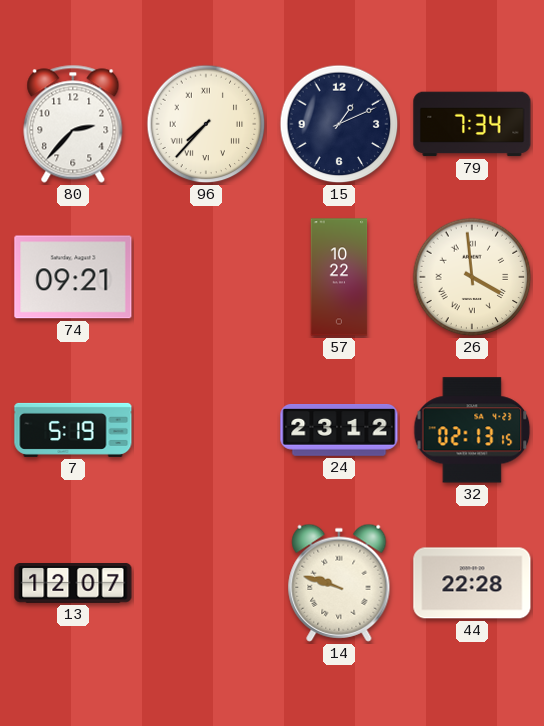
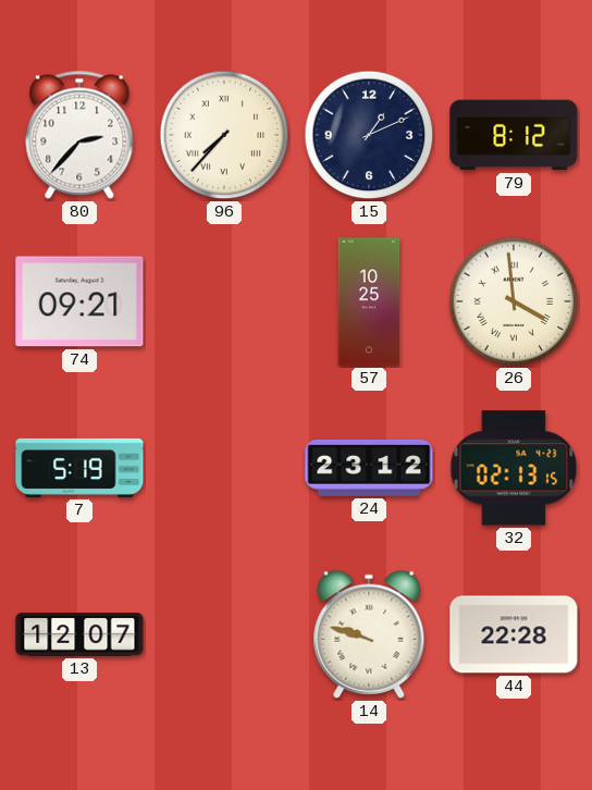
79: 7:34 -> 8:12 (514, 135)
57: 10:22 -> 10:25 (369, 301)
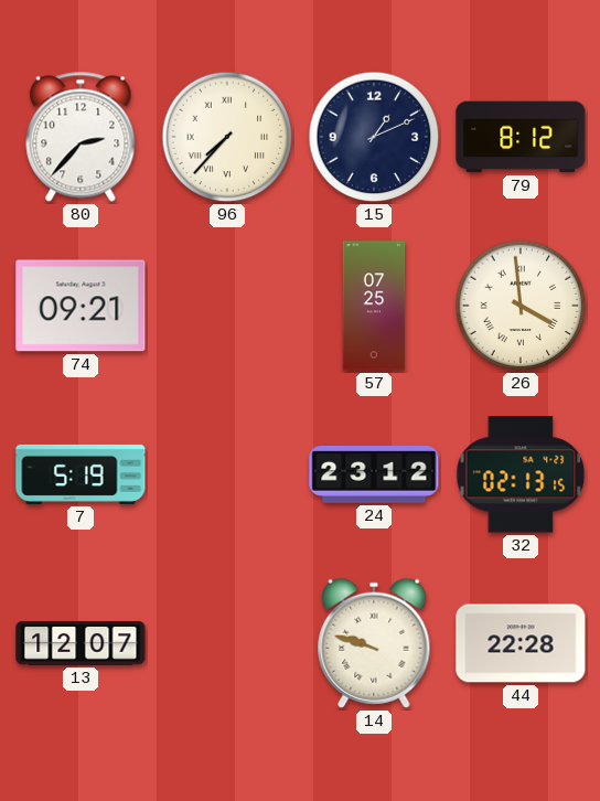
57: 10:25 -> 07:25 (374, 306)
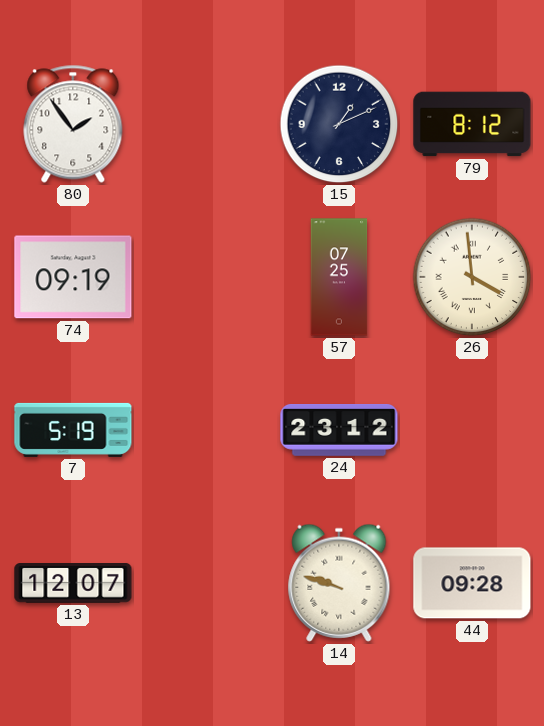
80: 2:37 -> 1:54 (73, 124)
96: 7:37 -> none (227, 137)
74: 09:21 -> 09:19 (73, 277)
32: 02:13 -> none (521, 474)
44: 22:28 -> 09:28 (472, 583)
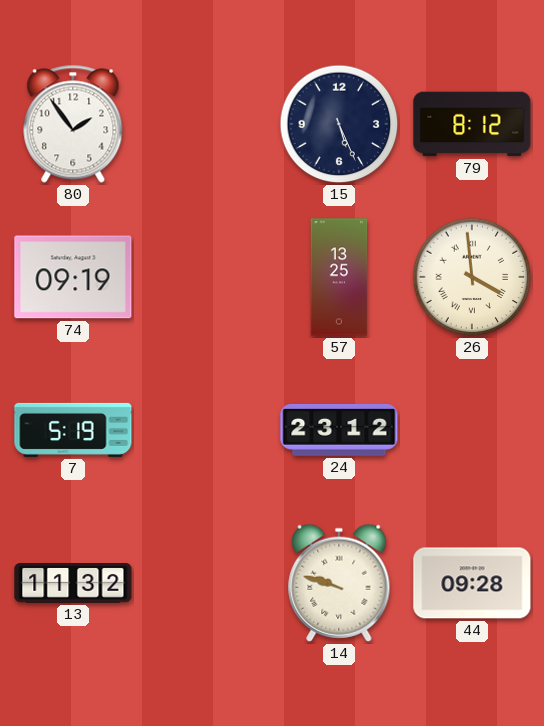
15: 1:11 -> 5:26 (339, 124)
57: 07:25 -> 13:25 (339, 277)
13: 12:07 -> 11:32 (73, 584)
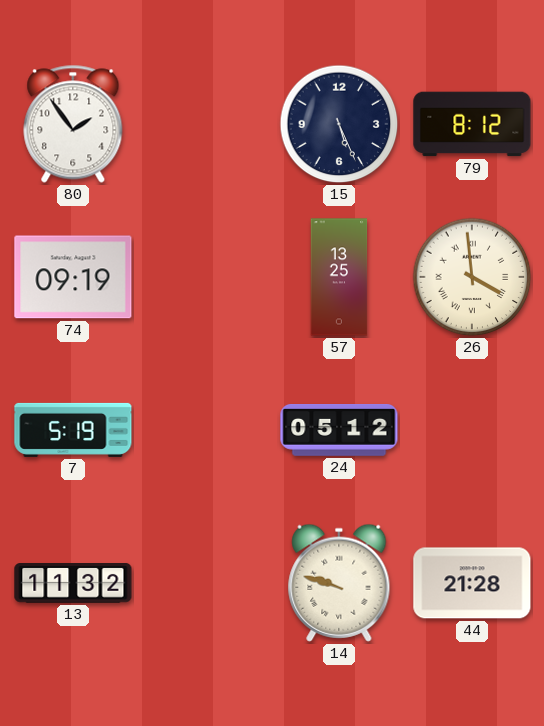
24: 23:12 -> 05:12 (339, 431)
44: 09:28 -> 21:28 (472, 583)
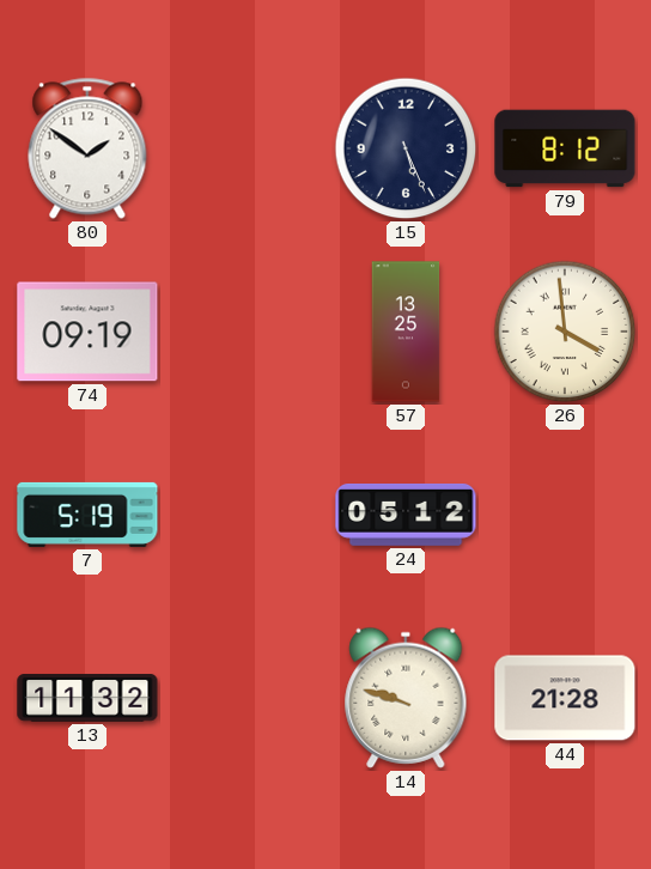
80: 1:54 -> 1:51 (87, 148)
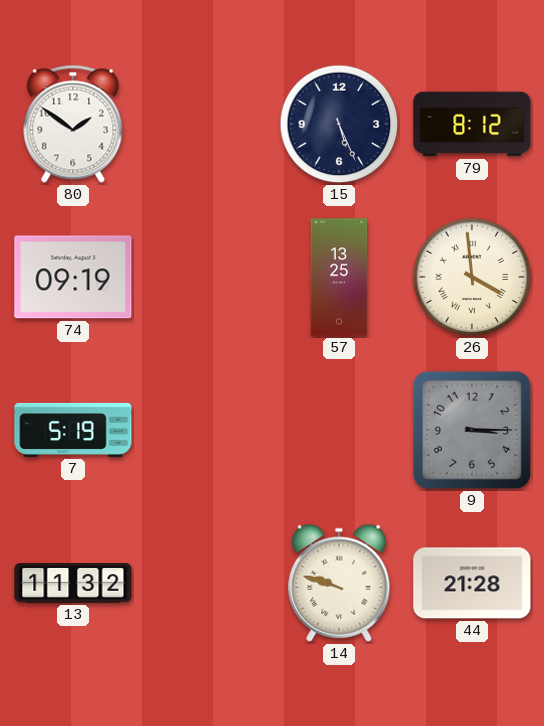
24: 05:12 -> none (406, 516)
9: none -> 3:15 (472, 430)
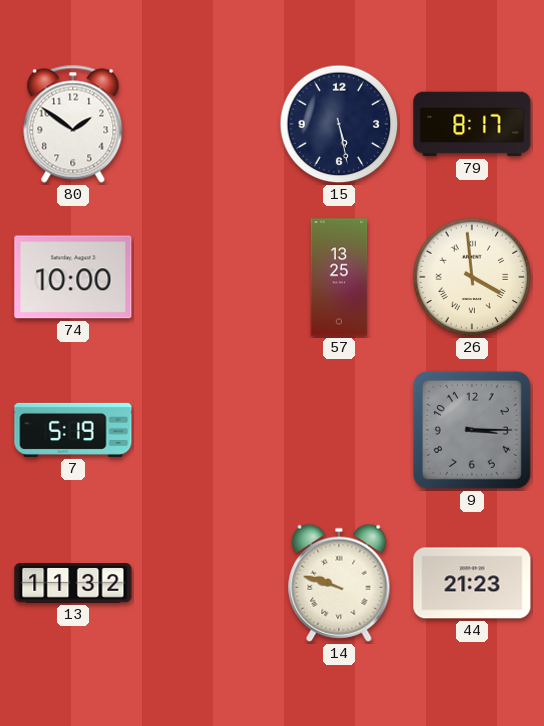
15: 5:26 -> 5:28 (339, 124)
79: 8:12 -> 8:17 (472, 124)
74: 09:19 -> 10:00 (73, 277)
44: 21:28 -> 21:23 (472, 583)
